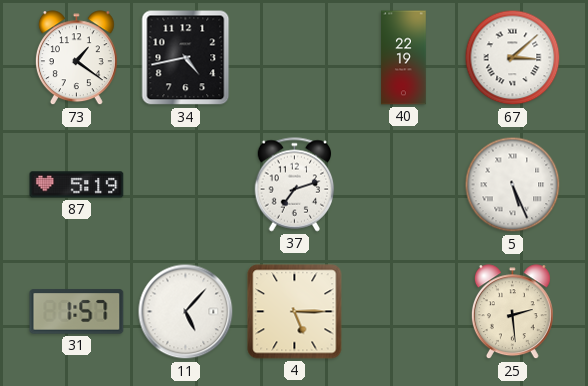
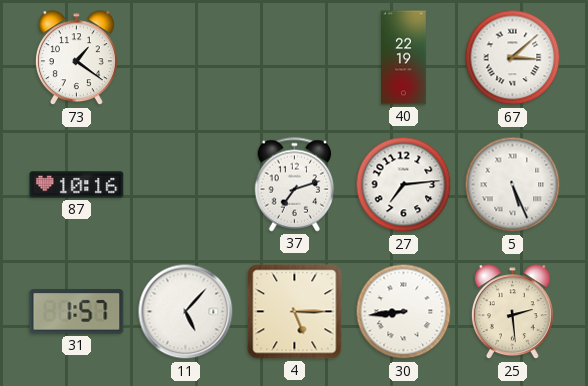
34: 4:43 -> none (186, 58)
87: 5:19 -> 10:16 (77, 185)
27: none -> 7:14 (404, 185)
30: none -> 8:44 (404, 312)
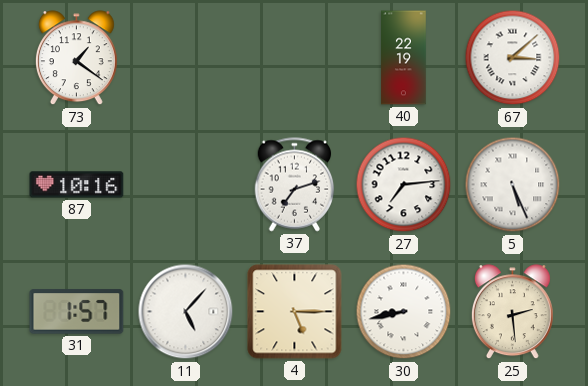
30: 8:44 -> 8:43 (404, 312)
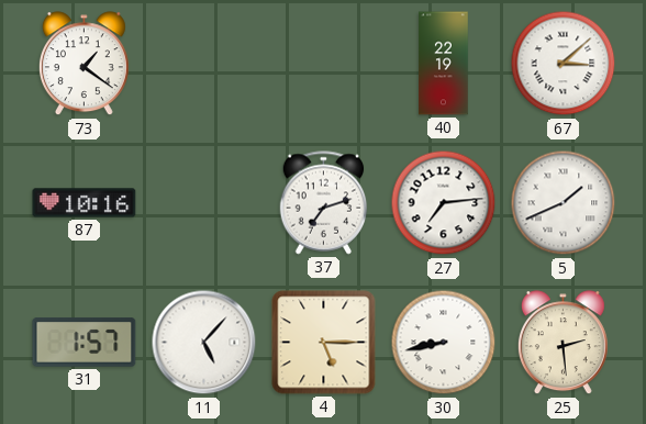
5: 5:26 -> 1:41 (564, 203)
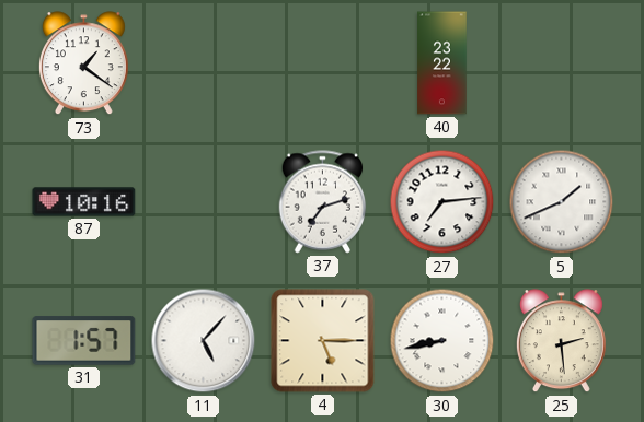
40: 22:19 -> 23:22 (442, 63)
67: 3:08 -> none (564, 64)
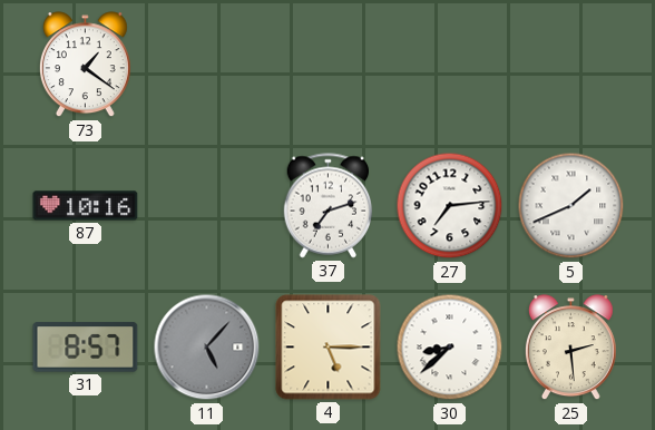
40: 23:22 -> none (442, 63)
31: 1:57 -> 8:57 (86, 348)
11 dial: white -> grey (207, 348)
30: 8:43 -> 8:38 (450, 348)
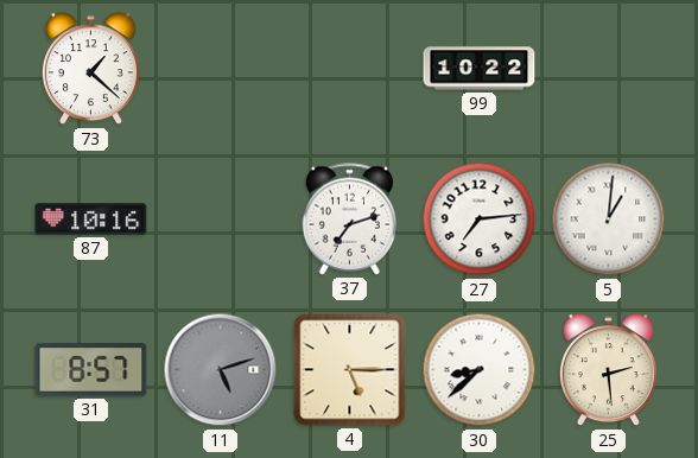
73: 1:21 -> 1:22 (90, 69)
99: none -> 10:22 (480, 69)
5: 1:41 -> 1:01 (609, 220)
11: 5:07 -> 5:12 (221, 370)
